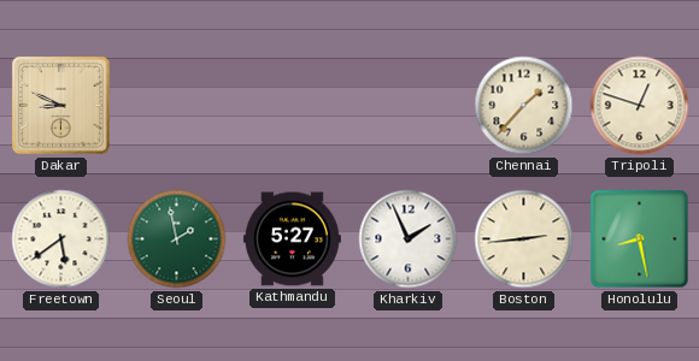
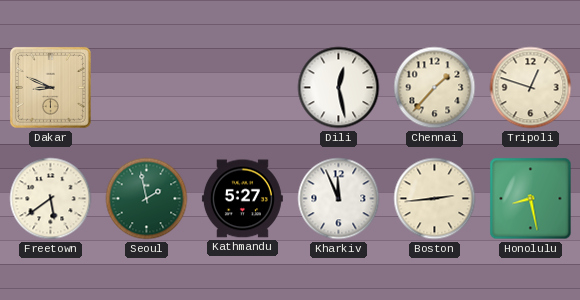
Dili: none -> 12:28 (339, 88)
Kharkiv: 1:56 -> 11:56 (339, 199)
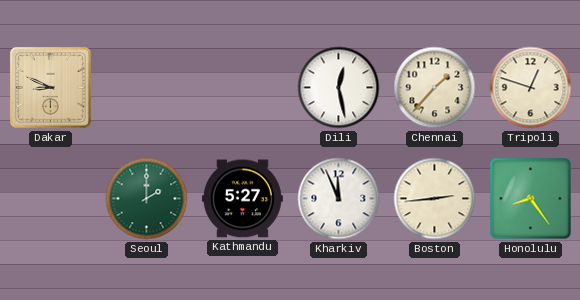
Freetown: 5:39 -> none (51, 199)
Seoul: 1:58 -> 2:00 (147, 199)
Honolulu: 8:28 -> 8:24 (531, 199)
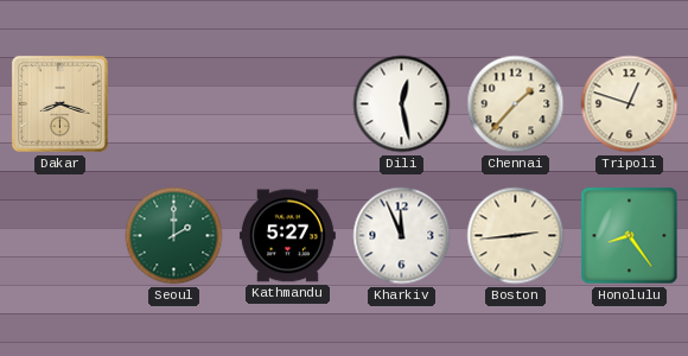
Dakar: 8:49 -> 8:18 (59, 103)
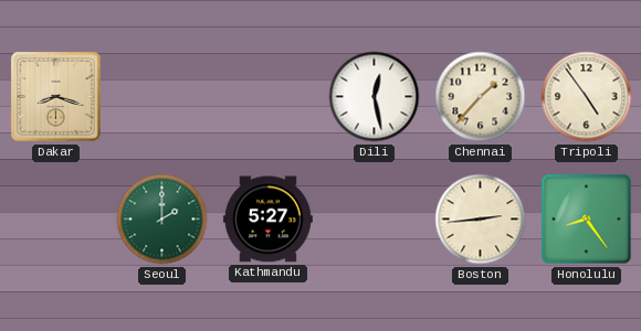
Tripoli: 12:48 -> 4:54 (587, 97)
Kharkiv: 11:56 -> none (402, 236)
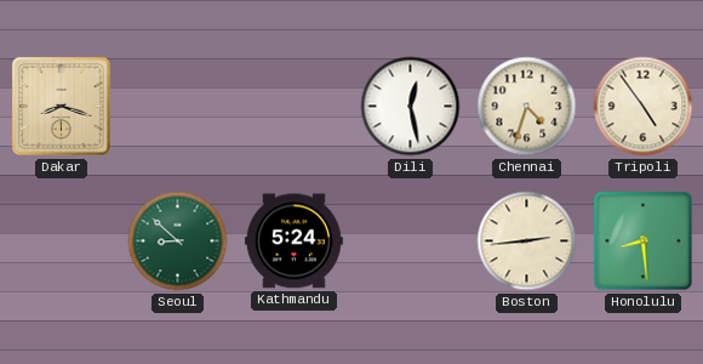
Chennai: 1:37 -> 4:33 (527, 107)
Seoul: 2:00 -> 8:52 (178, 241)
Kathmandu: 5:27 -> 5:24 (293, 241)
Honolulu: 8:24 -> 8:29 (644, 241)
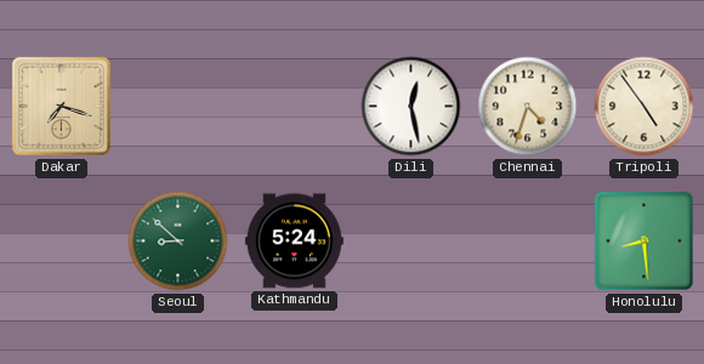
Dakar: 8:18 -> 7:18 (61, 106)
Boston: 2:44 -> none (527, 241)
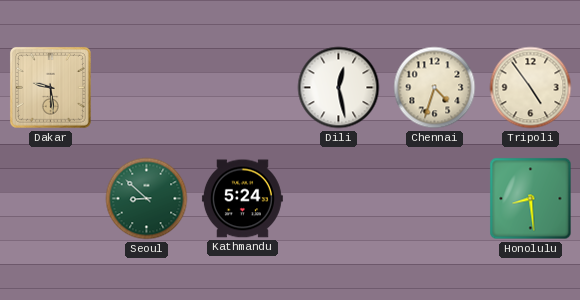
Dakar: 7:18 -> 9:29 (50, 87)
